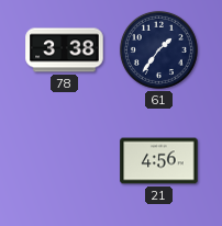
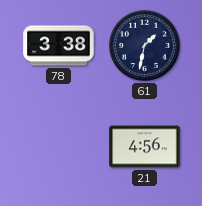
61: 1:36 -> 1:32 (144, 45)
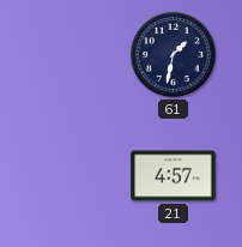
78: 3:38 -> none (59, 46)
21: 4:56 -> 4:57 (174, 176)
